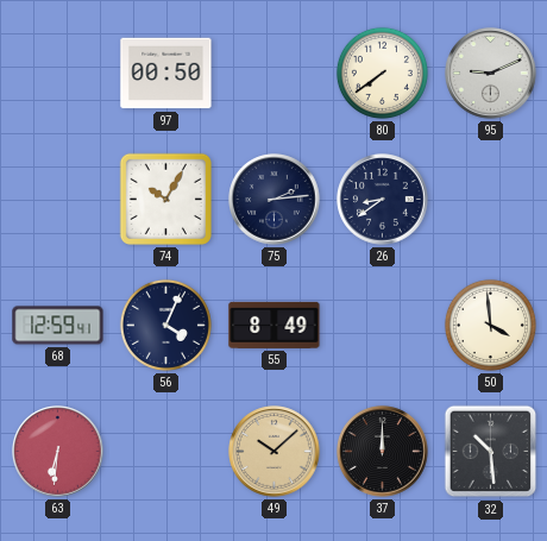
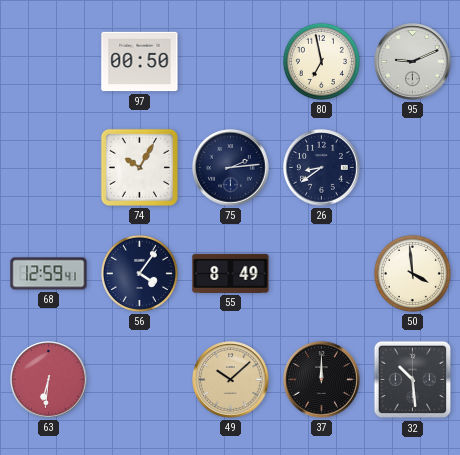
80: 7:39 -> 6:58 (321, 61)
56: 4:04 -> 4:06 (139, 273)
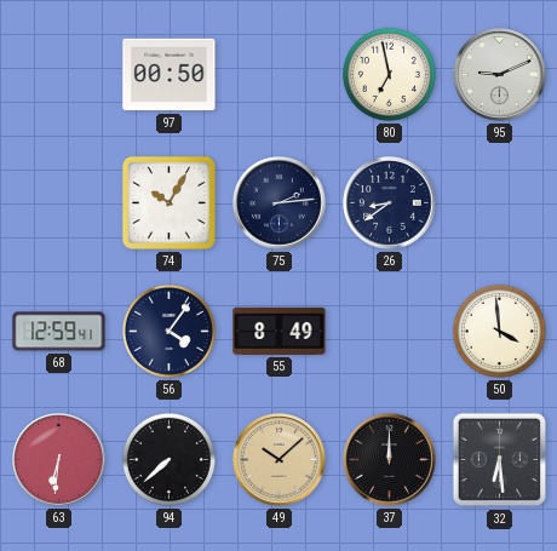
94: none -> 7:38 (168, 459)
32: 10:29 -> 6:29 (500, 460)
